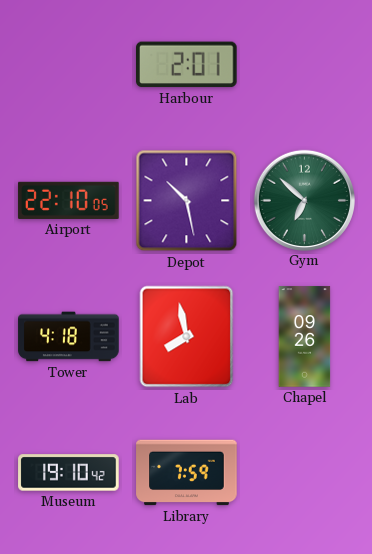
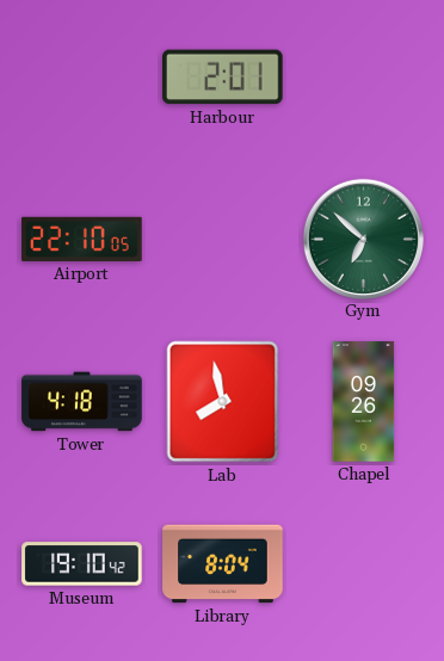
Depot: 10:28 -> none (187, 201)
Library: 7:59 -> 8:04 (223, 564)
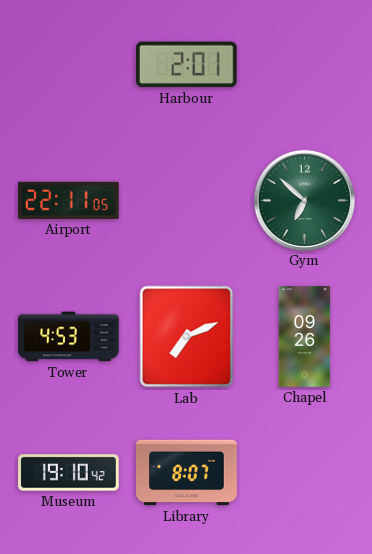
Airport: 22:10 -> 22:11 (69, 200)
Tower: 4:18 -> 4:53 (69, 337)
Lab: 7:58 -> 7:11 (187, 337)
Library: 8:04 -> 8:07 (187, 473)
